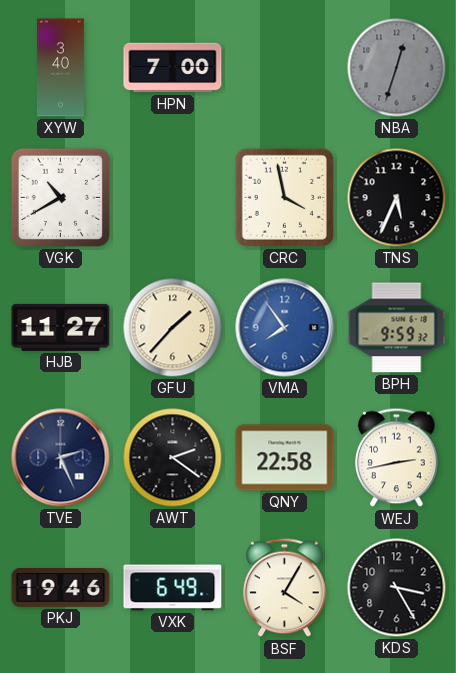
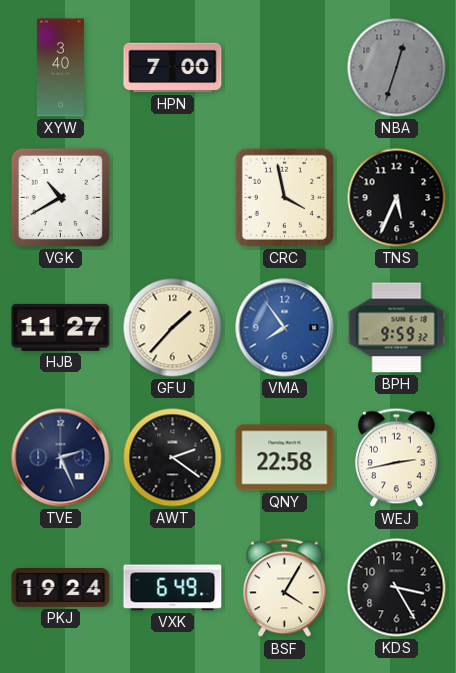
PKJ: 19:46 -> 19:24 (61, 588)
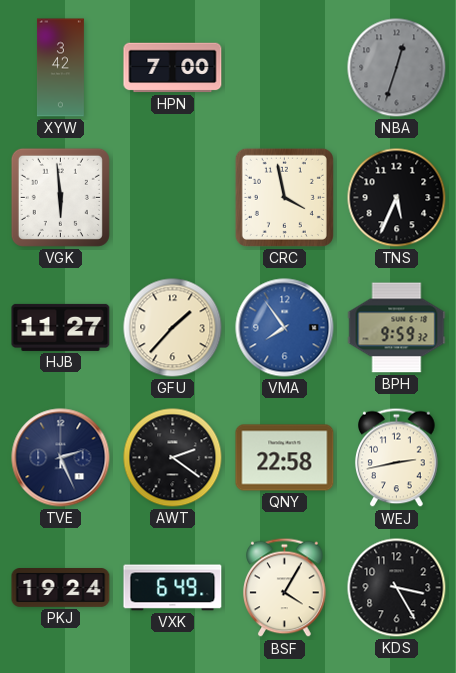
XYW: 3:40 -> 3:42 (60, 68)
VGK: 10:40 -> 5:59 (60, 197)
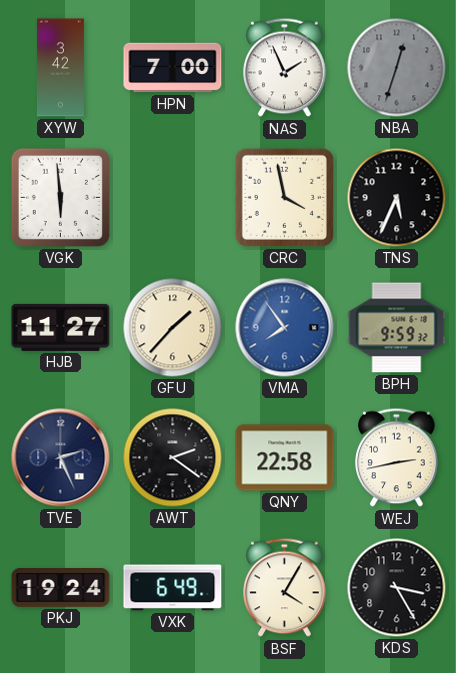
NAS: none -> 1:56 (285, 68)
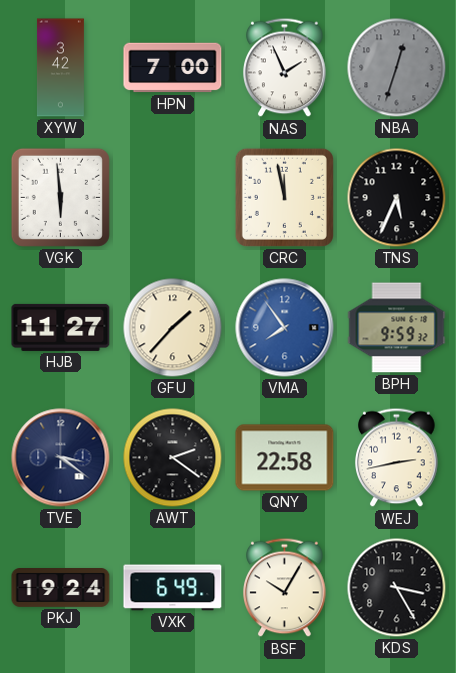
CRC: 3:58 -> 11:58 (284, 197)
TVE: 2:26 -> 3:21 (61, 458)
BSF: 4:05 -> 10:05 (285, 588)
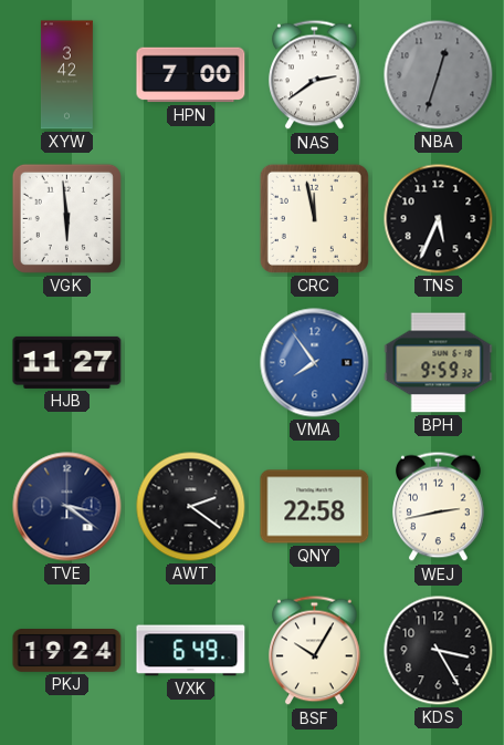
NAS: 1:56 -> 2:39 (315, 75)
GFU: 1:37 -> none (173, 328)
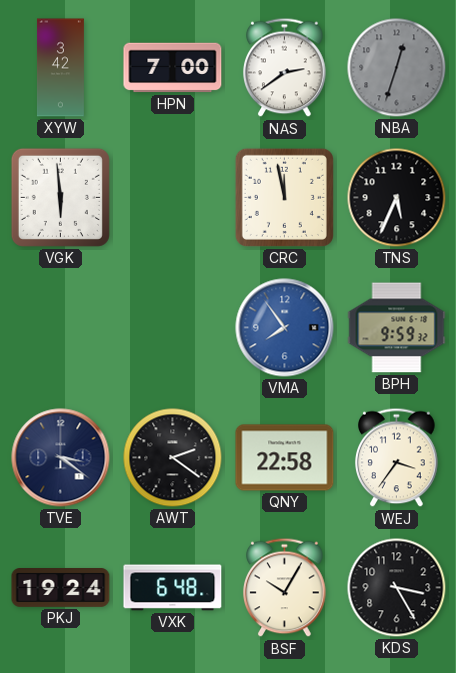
HJB: 11:27 -> none (67, 362)
WEJ: 2:43 -> 3:36 (397, 458)
VXK: 6:49 -> 6:48 (173, 588)
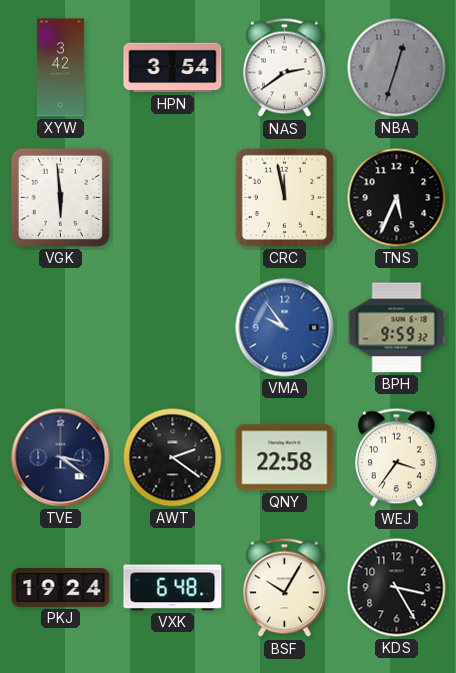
HPN: 7:00 -> 3:54 (173, 68)
VMA: 7:54 -> 9:54 (285, 328)
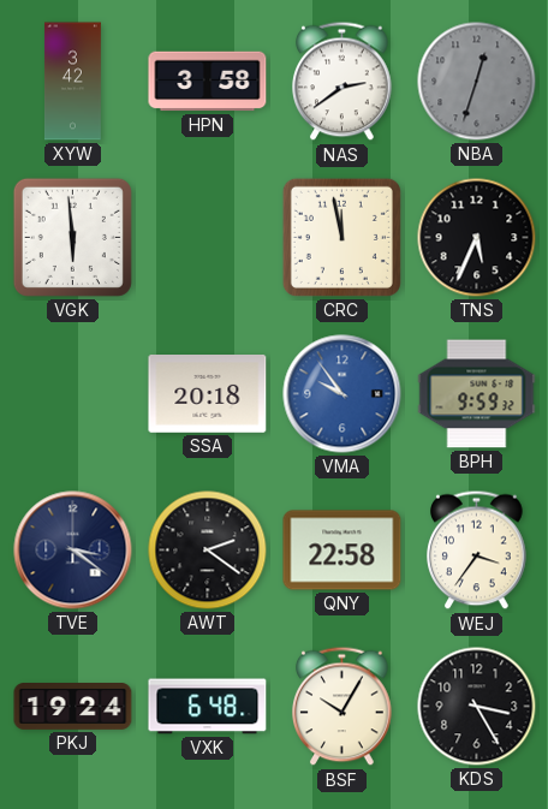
HPN: 3:54 -> 3:58 (208, 82)
SSA: none -> 20:18 (208, 394)
